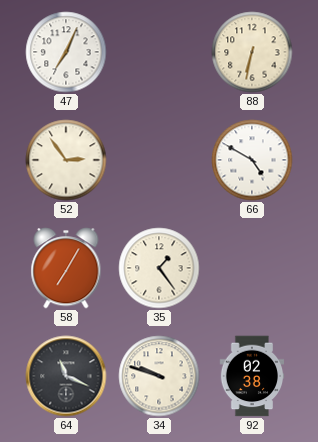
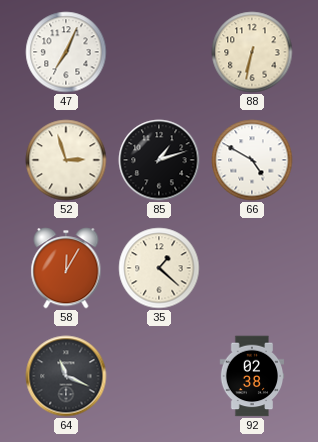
52: 2:54 -> 2:57 (66, 160)
85: none -> 1:12 (159, 160)
58: 7:05 -> 12:05 (66, 268)
35: 1:24 -> 1:22 (159, 268)
34: 9:48 -> none (159, 376)
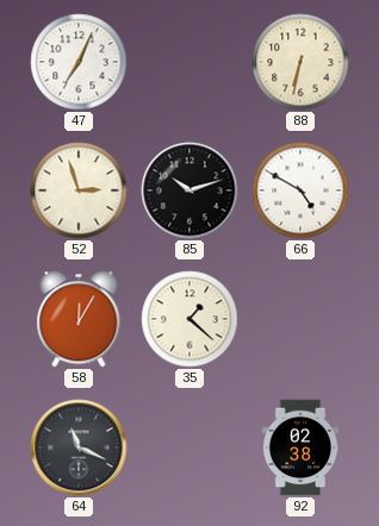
85: 1:12 -> 10:12 (189, 190)
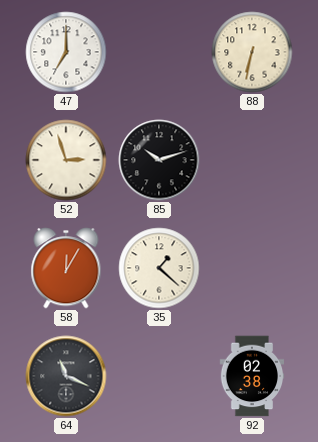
47: 7:04 -> 7:00 (66, 52)
66: 4:50 -> none (300, 190)
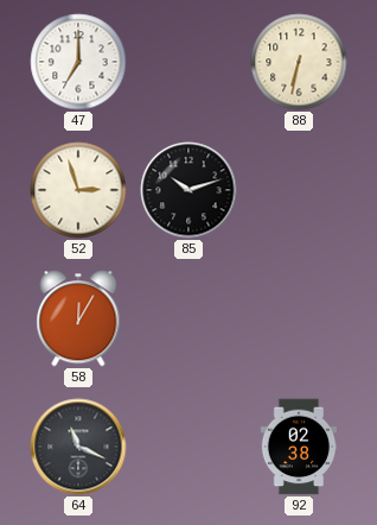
35: 1:22 -> none (159, 268)
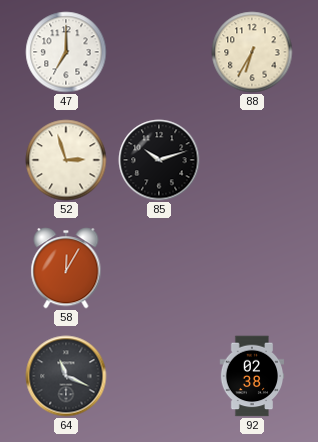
88: 6:32 -> 6:35 (252, 52)
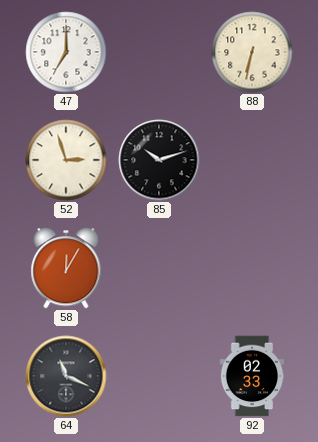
88: 6:35 -> 6:32 (252, 52)
92: 02:38 -> 02:33 (252, 376)
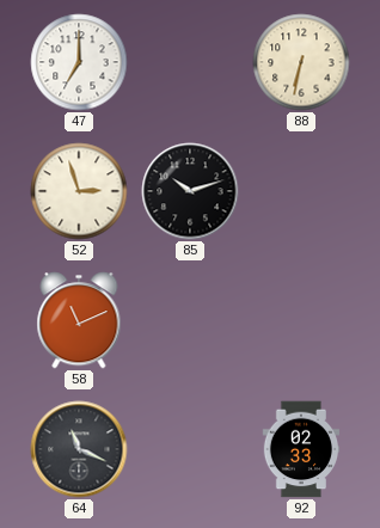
58: 12:05 -> 11:11 (79, 320)
